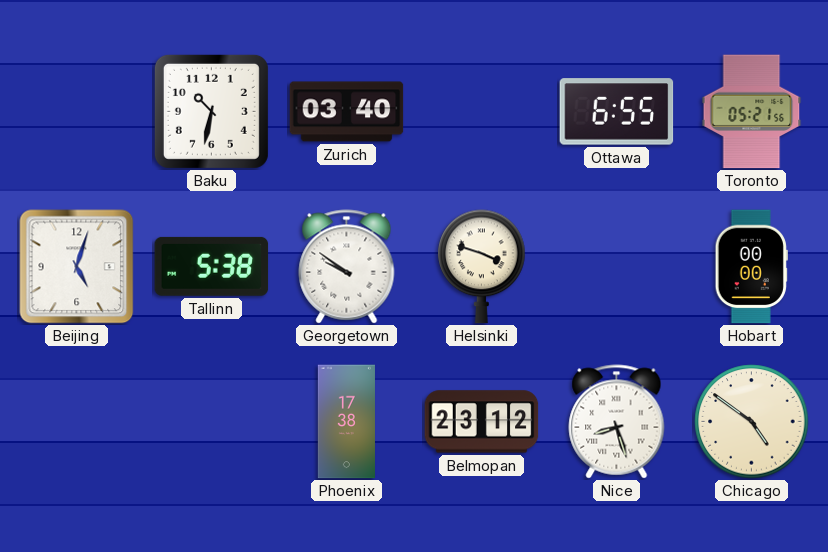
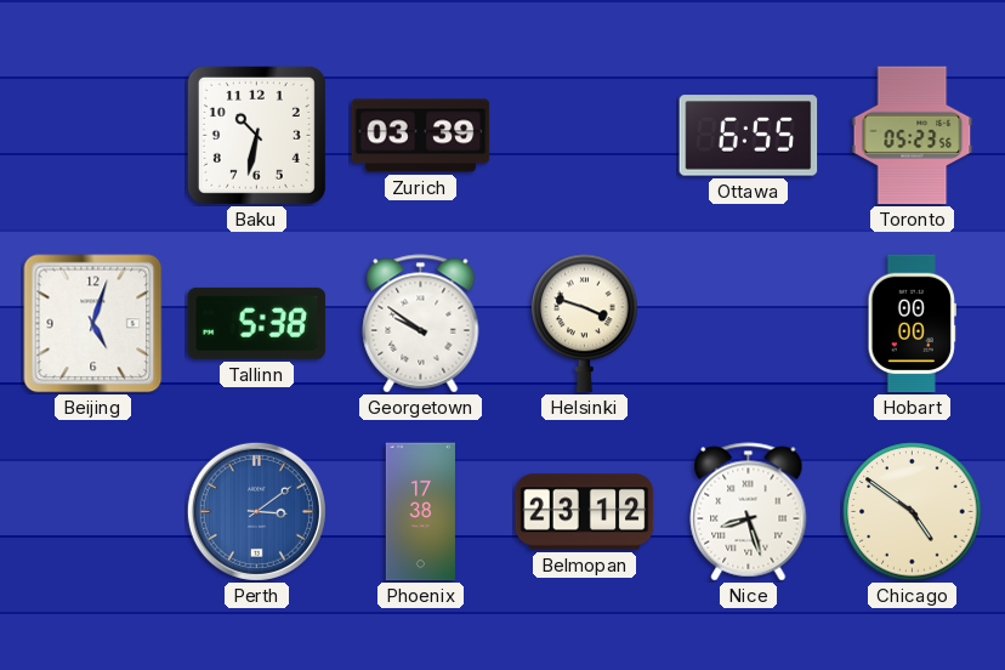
Zurich: 03:40 -> 03:39 (421, 136)
Toronto: 05:21 -> 05:23 (913, 136)
Perth: none -> 3:09 (256, 511)
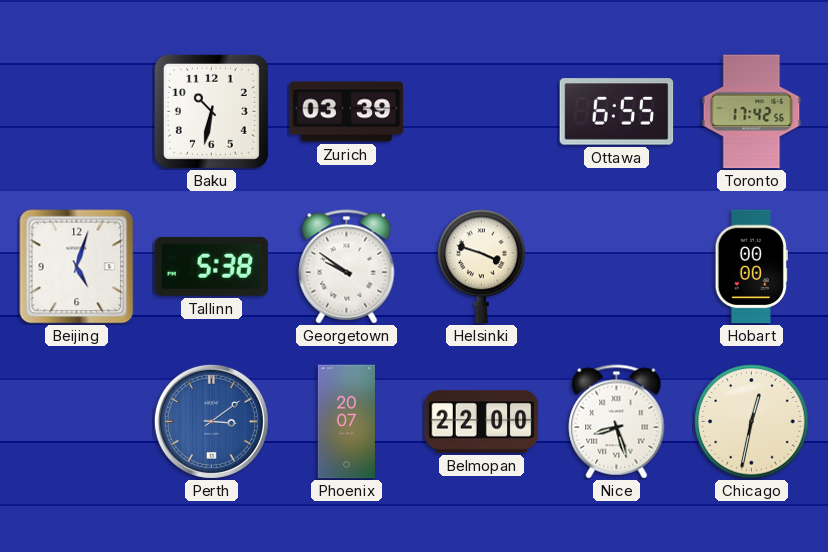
Toronto: 05:23 -> 17:42 (752, 112)
Phoenix: 17:38 -> 20:07 (346, 422)
Belmopan: 23:12 -> 22:00 (482, 422)
Chicago: 4:51 -> 12:32 (752, 422)
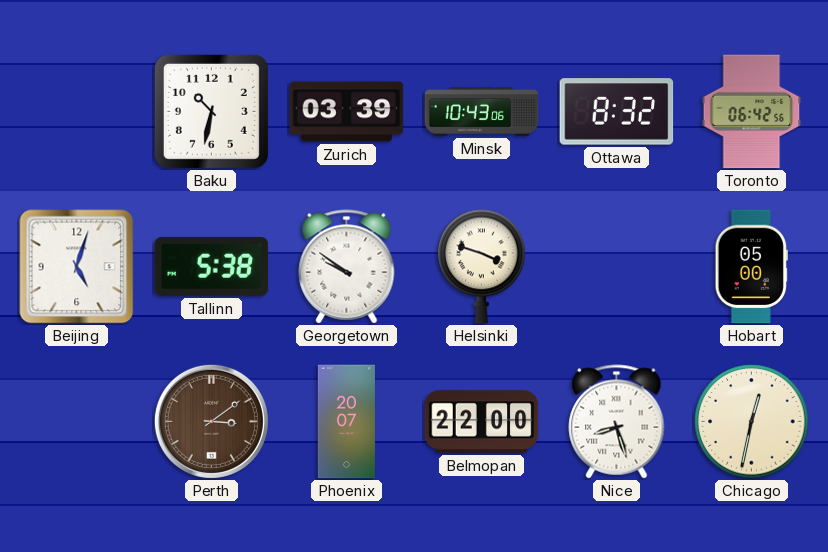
Minsk: none -> 10:43 (482, 112)
Ottawa: 6:55 -> 8:32 (617, 112)
Toronto: 17:42 -> 06:42 (752, 112)
Hobart: 00:00 -> 05:00 (751, 267)
Perth dial: blue -> brown (211, 421)
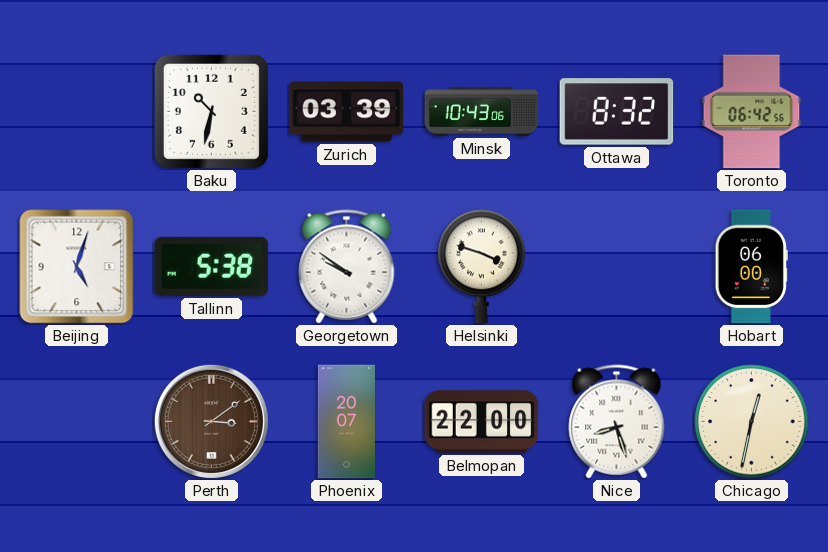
Hobart: 05:00 -> 06:00 (751, 267)
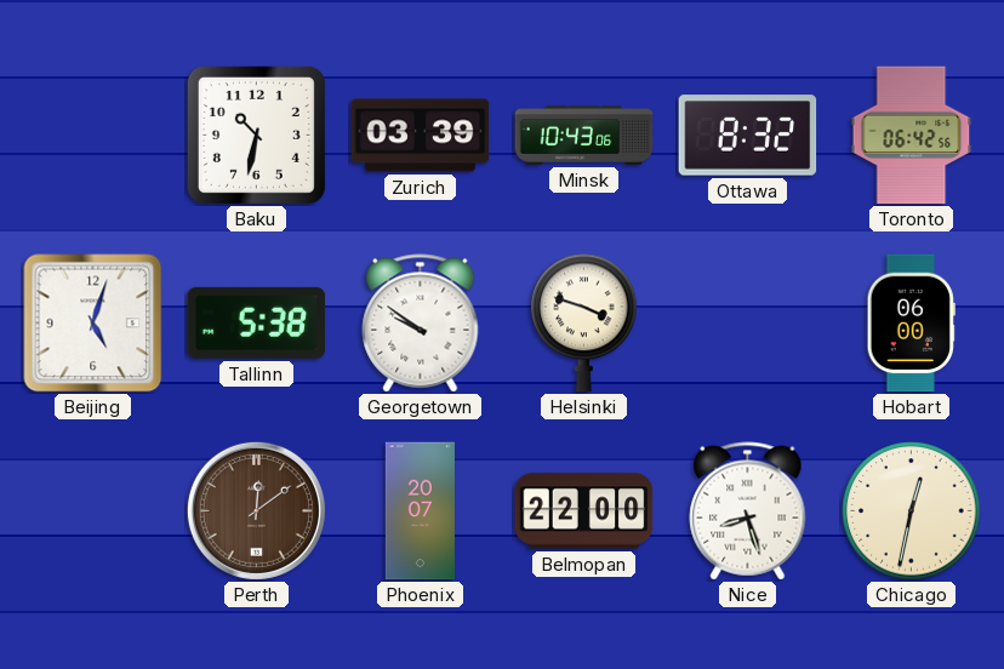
Perth: 3:09 -> 12:09 (256, 510)
